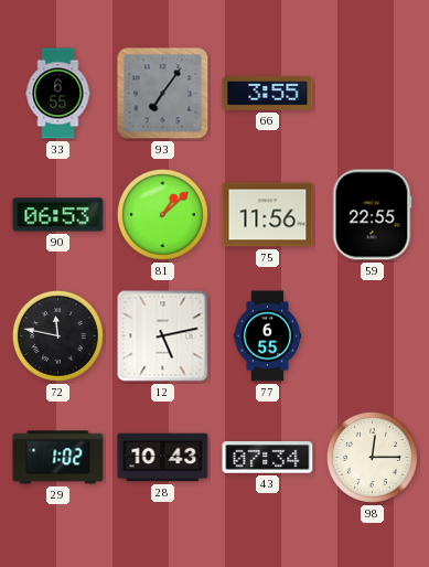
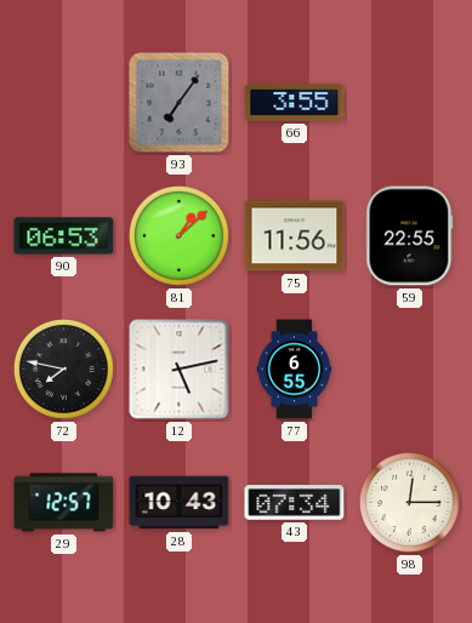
33: 6:55 -> none (58, 94)
72: 11:47 -> 7:47 (63, 368)
29: 1:02 -> 12:57 (64, 503)
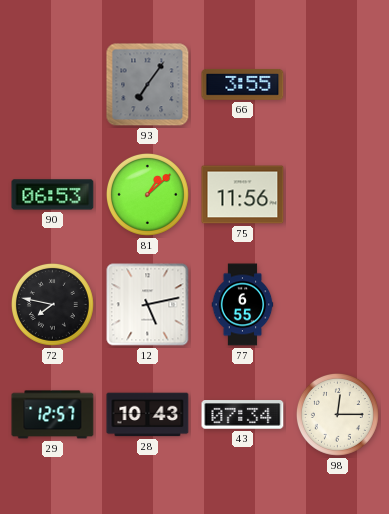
59: 22:55 -> none (410, 236)
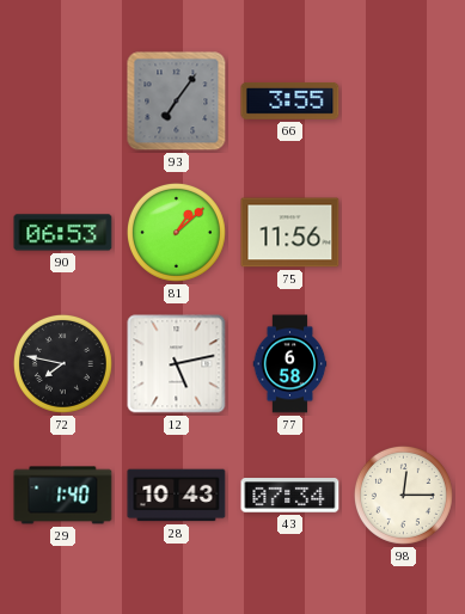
77: 6:55 -> 6:58 (290, 364)
29: 12:57 -> 1:40 (63, 496)
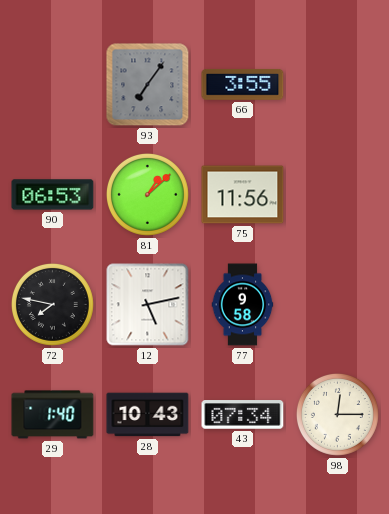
77: 6:58 -> 9:58 (243, 305)
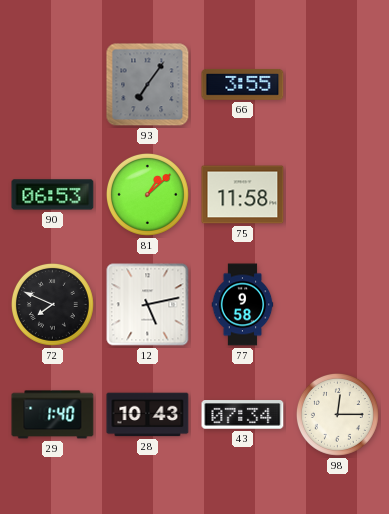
75: 11:56 -> 11:58 (243, 195)
72: 7:47 -> 7:49 (52, 304)
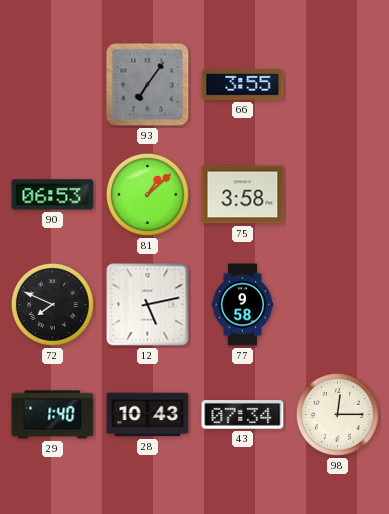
75: 11:58 -> 3:58 (243, 195)
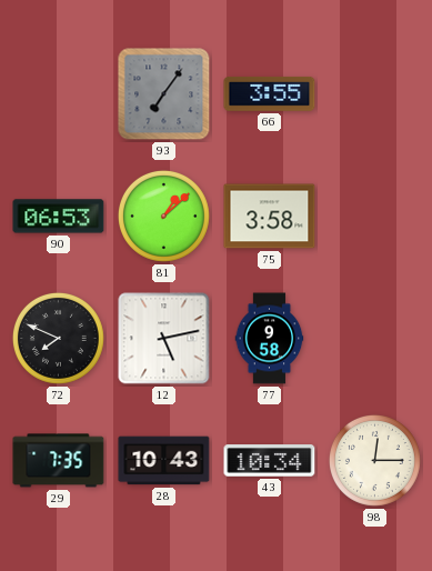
29: 1:40 -> 7:35 (59, 461)
43: 07:34 -> 10:34 (270, 461)
